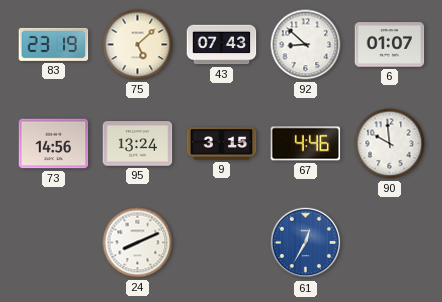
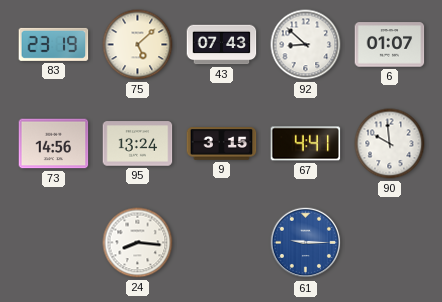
67: 4:46 -> 4:41 (306, 144)
24: 8:11 -> 8:16 (138, 243)
61: 12:35 -> 9:15 (306, 243)
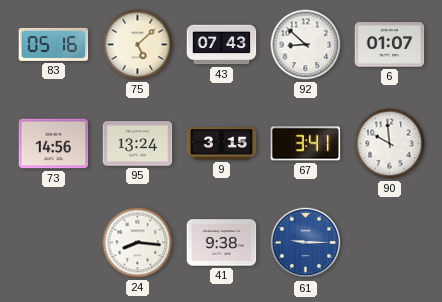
83: 23:19 -> 05:16 (54, 44)
67: 4:41 -> 3:41 (306, 144)
41: none -> 9:38 (222, 243)
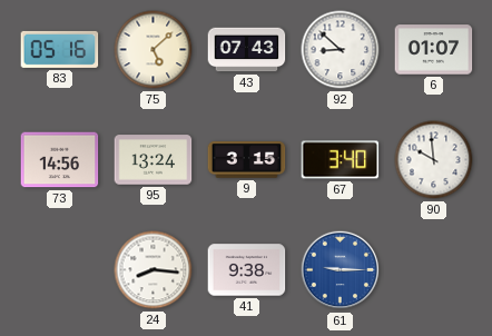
67: 3:41 -> 3:40 (341, 160)
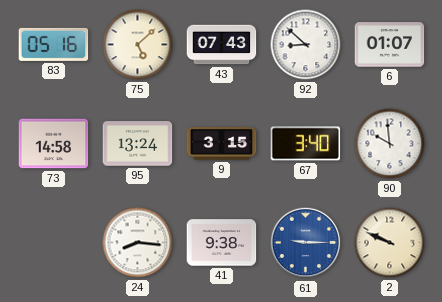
73: 14:56 -> 14:58 (54, 144)
2: none -> 9:49 (390, 243)
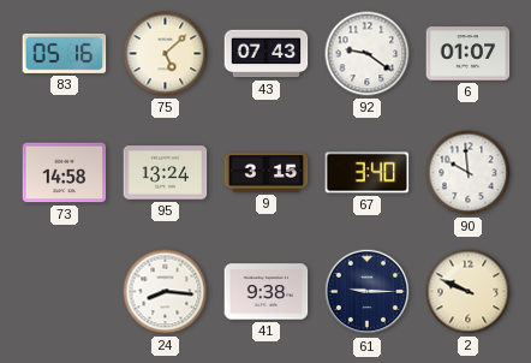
92: 8:52 -> 9:21 (368, 54)
61 dial: blue -> navy (368, 292)
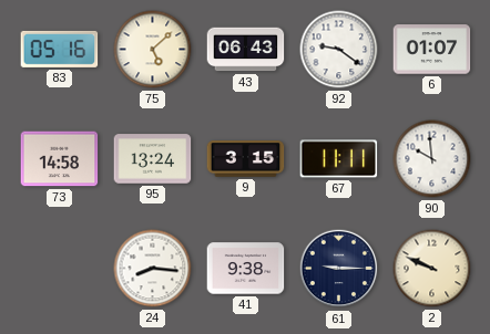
43: 07:43 -> 06:43 (246, 50)
67: 3:40 -> 11:11 (339, 159)
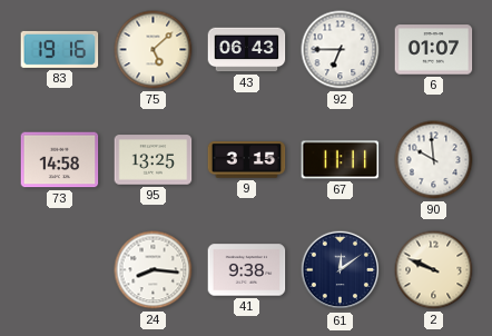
83: 05:16 -> 19:16 (60, 49)
92: 9:21 -> 6:45 (341, 50)
95: 13:24 -> 13:25 (154, 160)
61: 9:15 -> 12:09 (341, 270)
